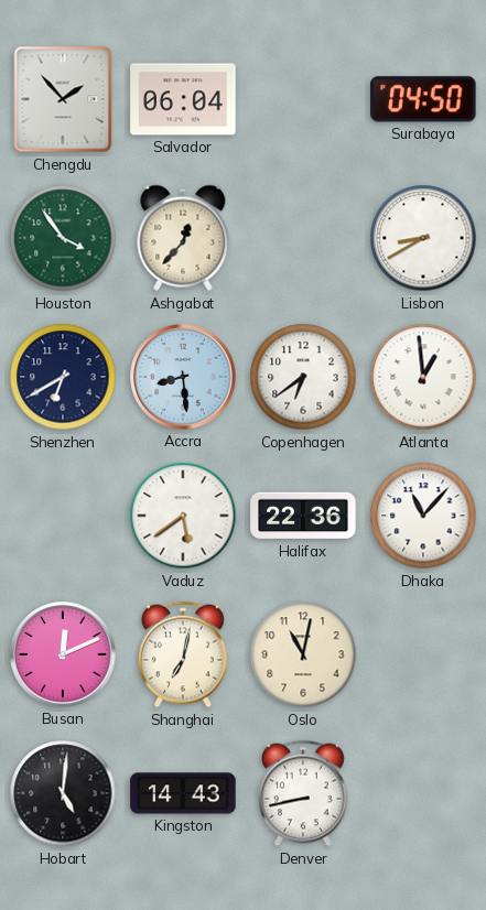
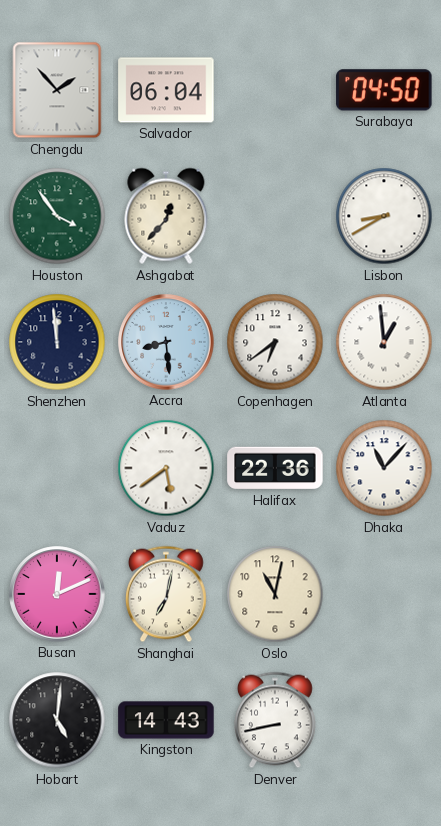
Shenzhen: 6:40 -> 11:59 (57, 342)
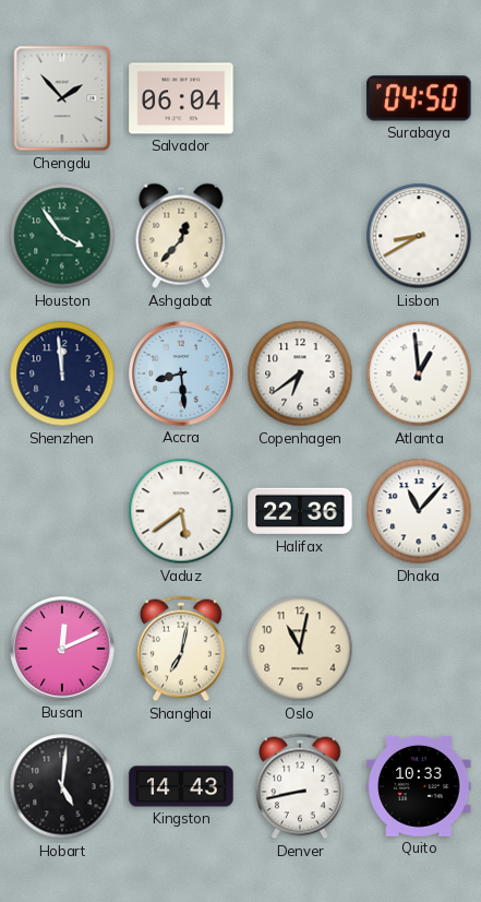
Quito: none -> 10:33 (419, 786)
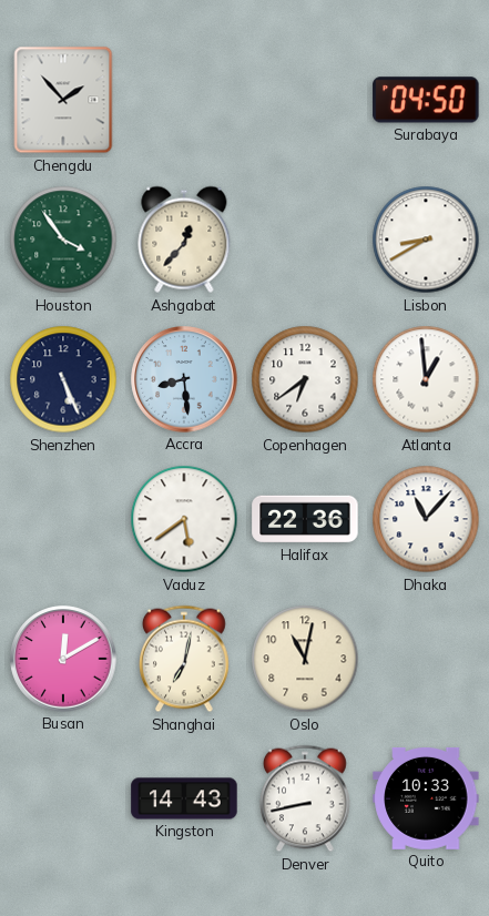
Salvador: 06:04 -> none (181, 98)
Shenzhen: 11:59 -> 5:26 (63, 379)
Busan: 12:11 -> 12:10 (63, 659)
Hobart: 5:01 -> none (62, 786)
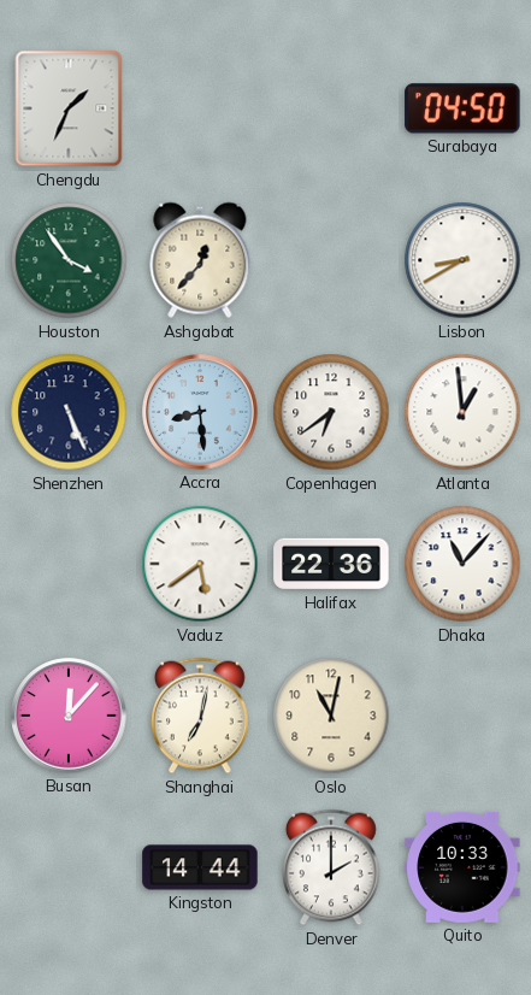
Chengdu: 1:53 -> 1:34 (69, 108)
Busan: 12:10 -> 12:07 (69, 716)
Kingston: 14:43 -> 14:44 (200, 867)
Denver: 8:43 -> 2:00 (332, 867)
